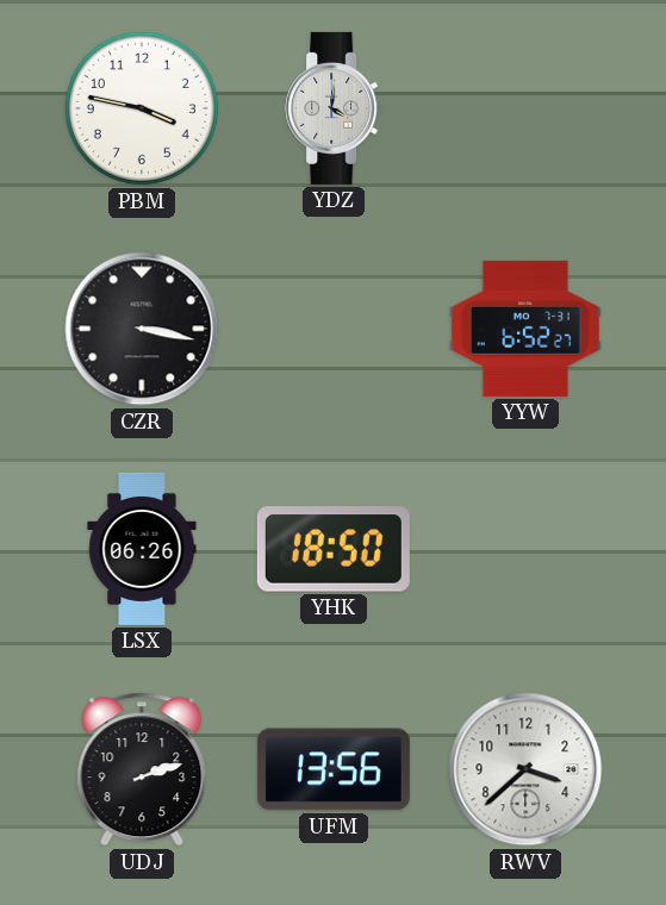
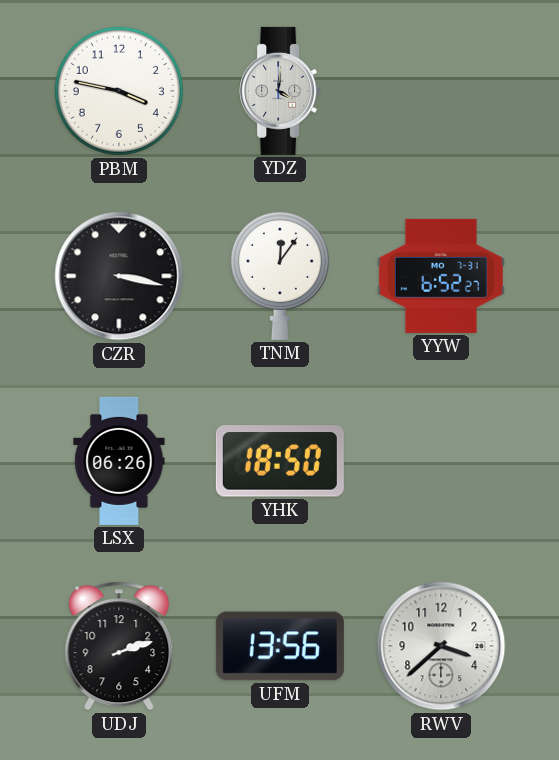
TNM: none -> 12:06 (280, 275)
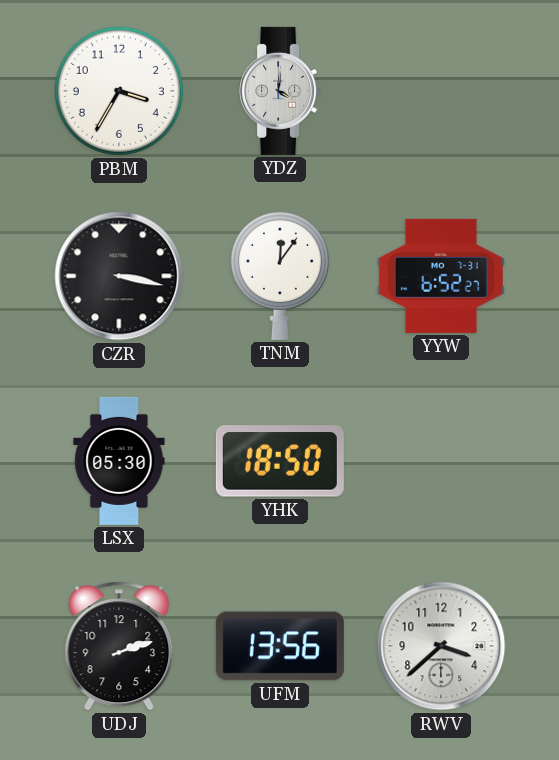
PBM: 3:47 -> 3:35 (119, 91)
LSX: 06:26 -> 05:30 (119, 461)
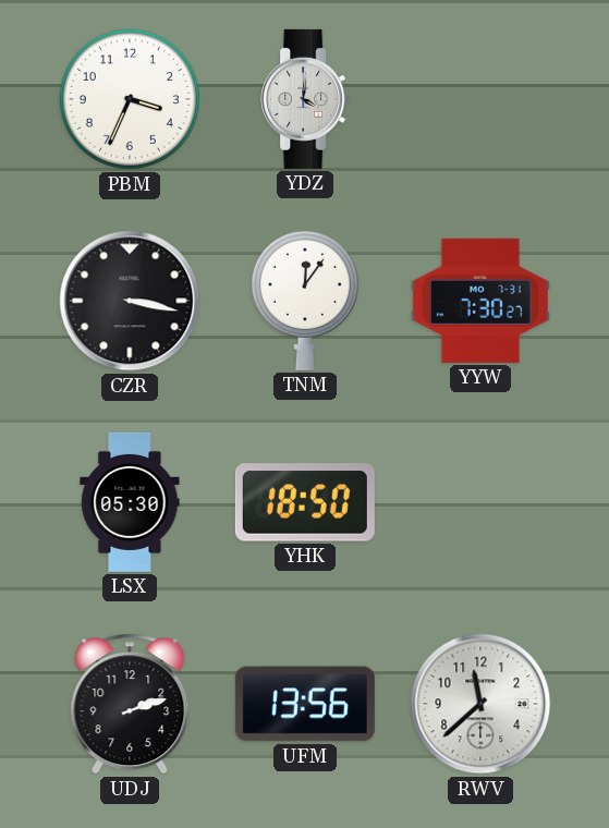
PBM: 3:35 -> 3:34 (130, 99)
YYW: 6:52 -> 7:30 (480, 301)
RWV: 3:38 -> 11:38 (480, 704)
